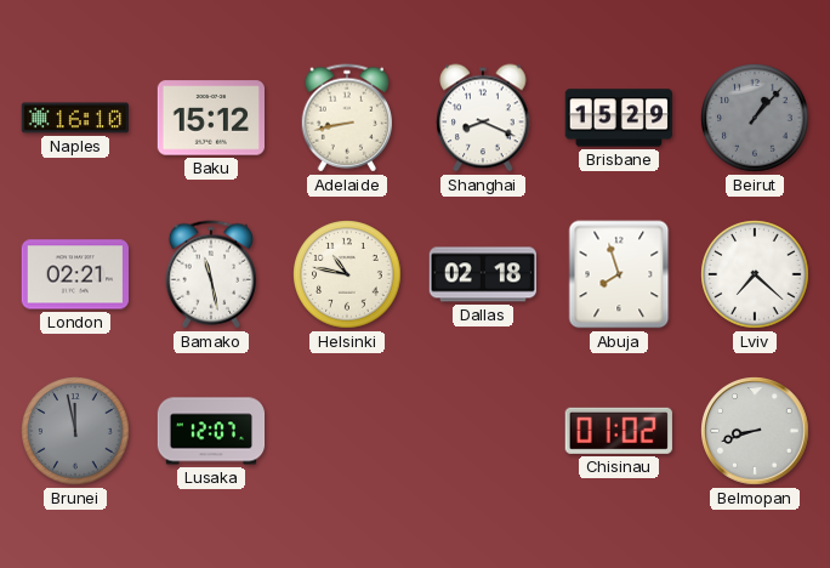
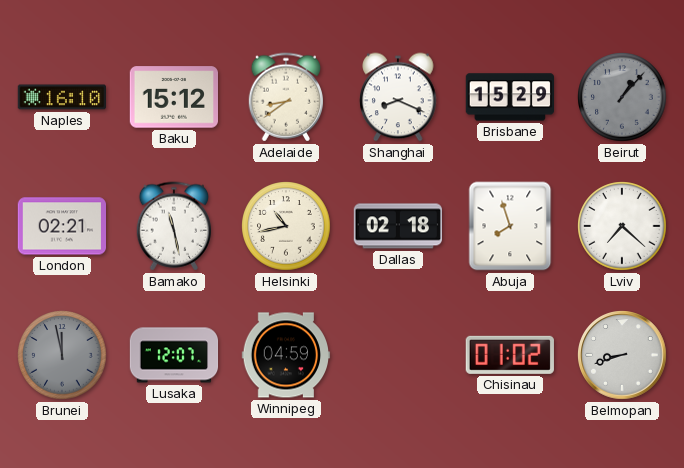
Adelaide: 8:43 -> 8:39 (286, 97)
Helsinki: 10:47 -> 10:43 (286, 226)
Winnipeg: none -> 04:59 (286, 355)
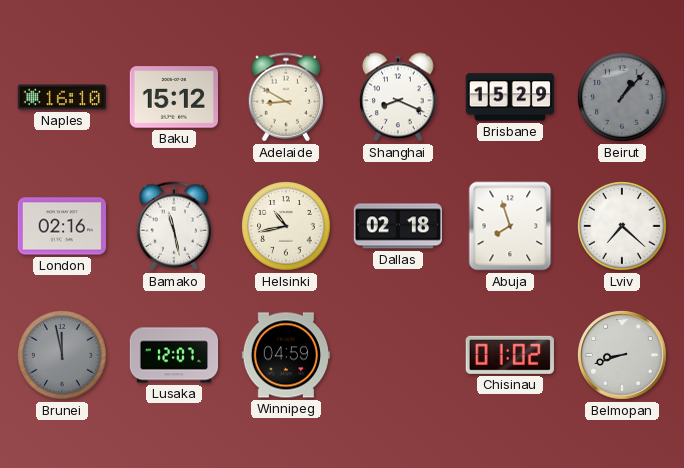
Adelaide: 8:39 -> 8:50 (286, 97)
London: 02:21 -> 02:16 (62, 226)
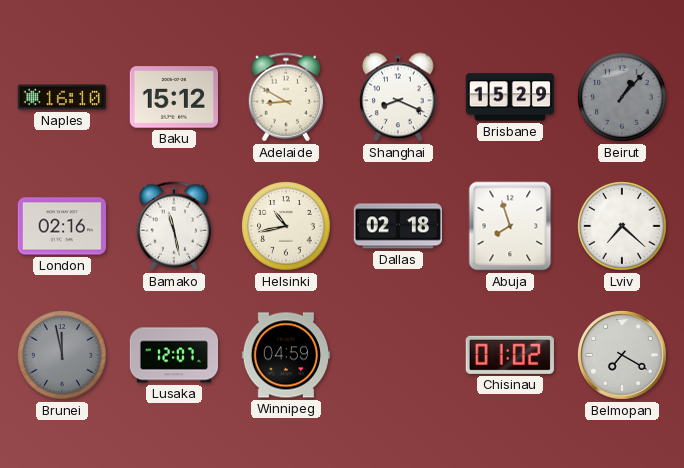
Belmopan: 8:42 -> 7:20 (622, 355)
